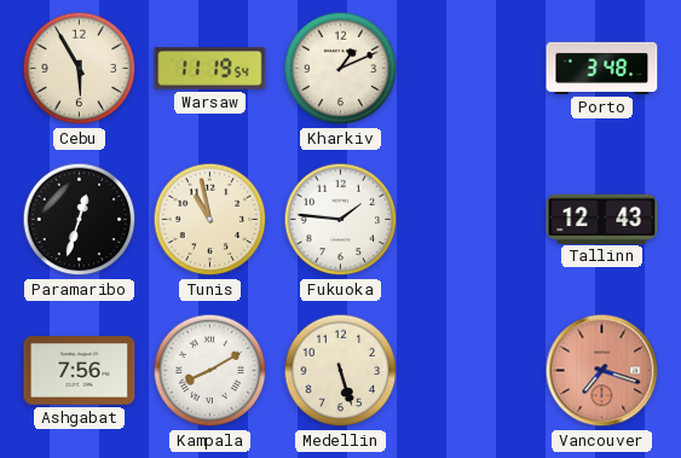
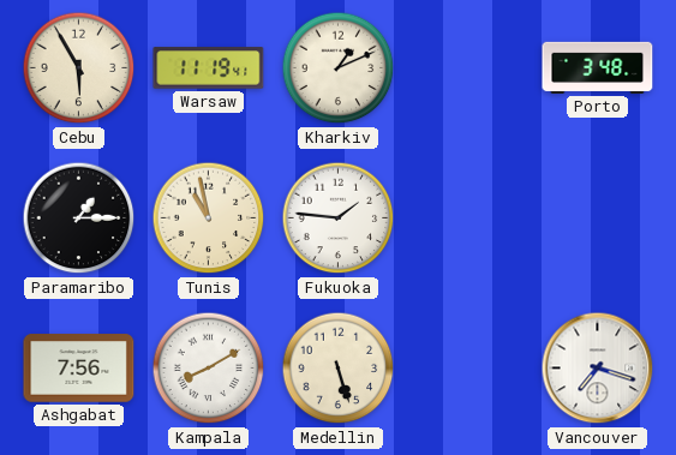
Warsaw: 11:19:54 -> 11:19:41 (209, 68)
Paramaribo: 12:33 -> 1:15 (79, 218)
Tallinn: 12:43 -> none (602, 219)
Vancouver dial: salmon -> white (598, 369)
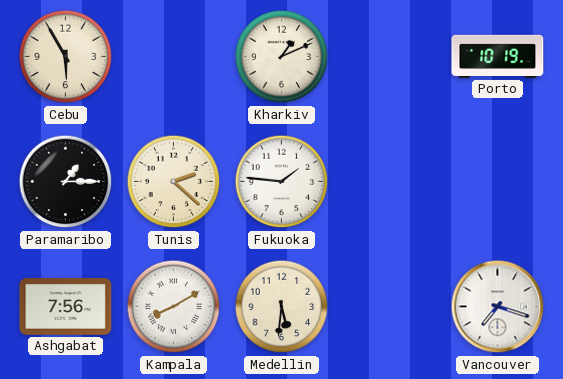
Warsaw: 11:19 -> none (209, 68)
Porto: 3:48 -> 10:19 (498, 56)
Tunis: 10:58 -> 2:22 (174, 182)
Medellin: 5:27 -> 5:31 (282, 307)
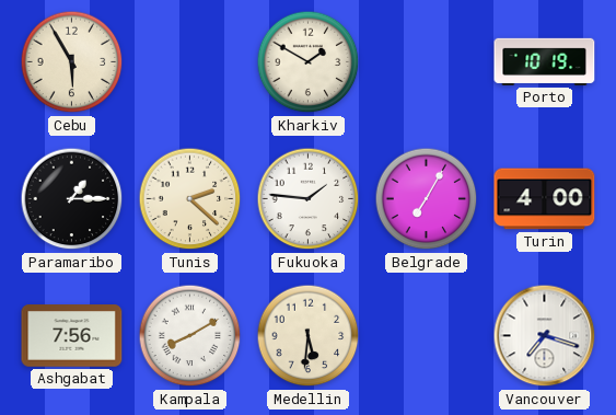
Kharkiv: 1:11 -> 1:50 (309, 62)
Belgrade: none -> 7:05 (427, 199)
Turin: none -> 4:00 (545, 199)
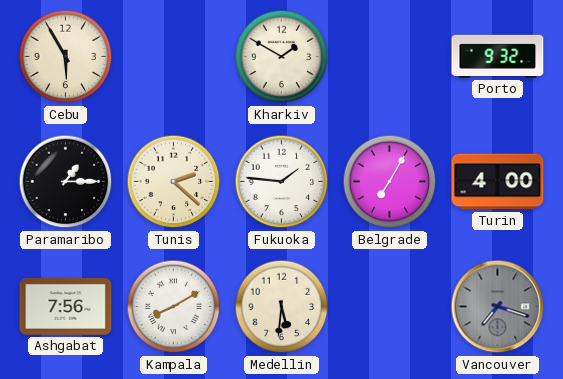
Porto: 10:19 -> 9:32 (498, 56)
Vancouver dial: white -> grey (498, 307)
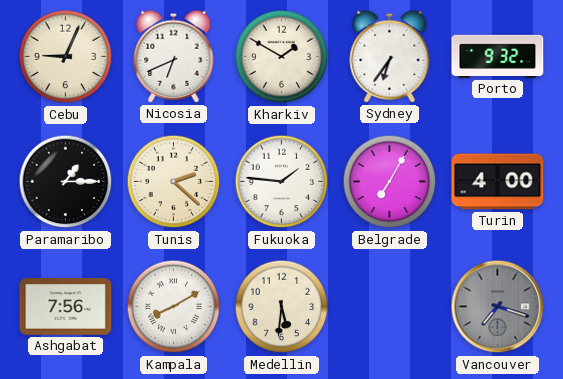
Cebu: 5:55 -> 9:04 (66, 57)
Nicosia: none -> 6:41 (174, 56)
Sydney: none -> 6:36 (390, 56)
